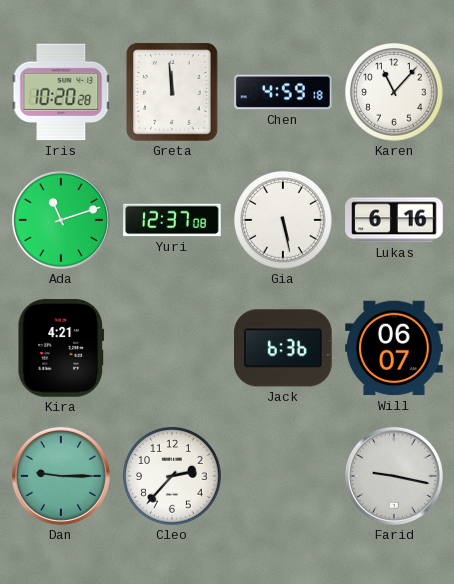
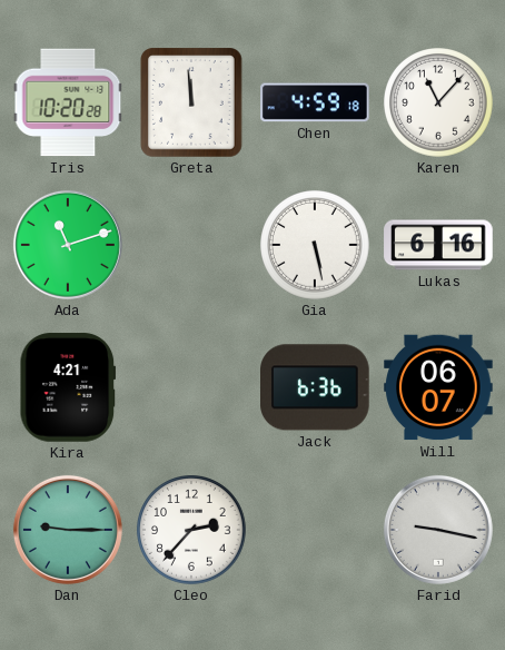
Yuri: 12:37 -> none (172, 220)
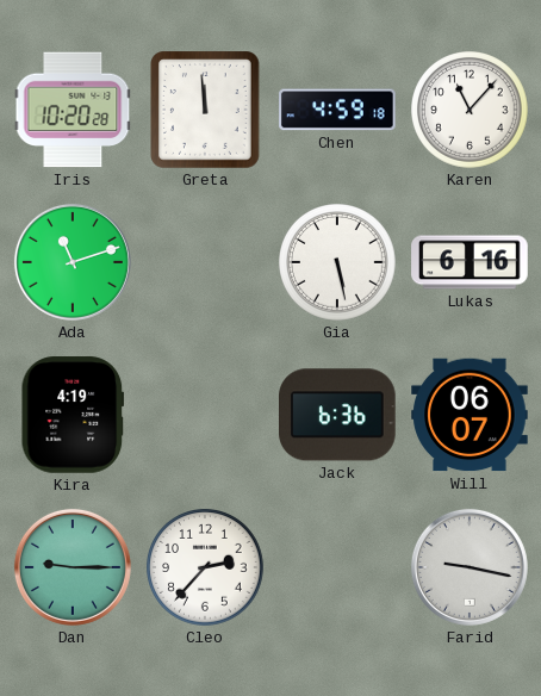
Kira: 4:21 -> 4:19 (73, 415)
